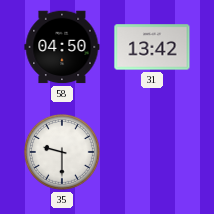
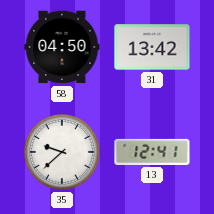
35: 9:30 -> 9:38 (62, 152)
13: none -> 12:41 (152, 152)
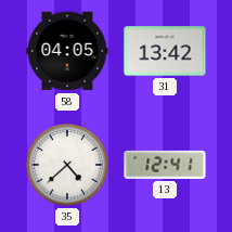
58: 04:50 -> 04:05 (67, 51)
35: 9:38 -> 4:38 (67, 165)
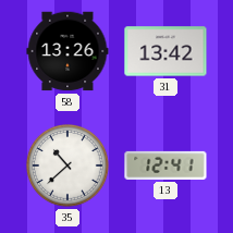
58: 04:05 -> 13:26 (68, 51)
35: 4:38 -> 10:38 (68, 165)
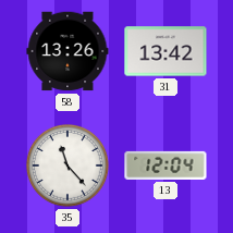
35: 10:38 -> 11:23 (68, 165)
13: 12:41 -> 12:04 (165, 165)
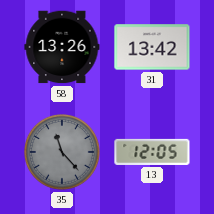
35 dial: white -> grey (62, 152)
13: 12:04 -> 12:05 (152, 152)
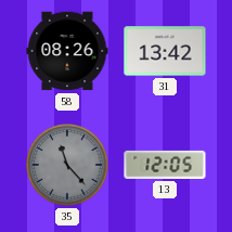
58: 13:26 -> 08:26 (67, 51)
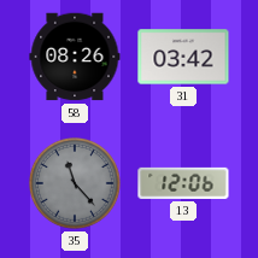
31: 13:42 -> 03:42 (183, 57)
13: 12:05 -> 12:06 (183, 183)
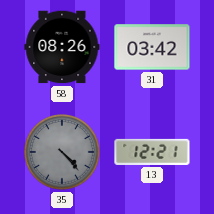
35: 11:23 -> 4:23 (62, 152)
13: 12:06 -> 12:21 (152, 152)
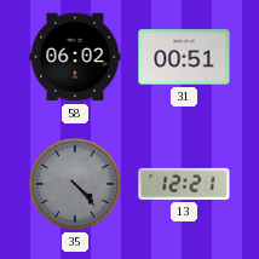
58: 08:26 -> 06:02 (75, 57)
31: 03:42 -> 00:51 (184, 57)
